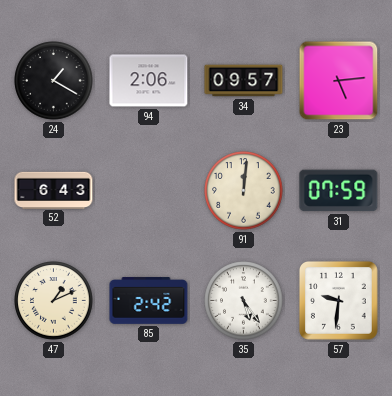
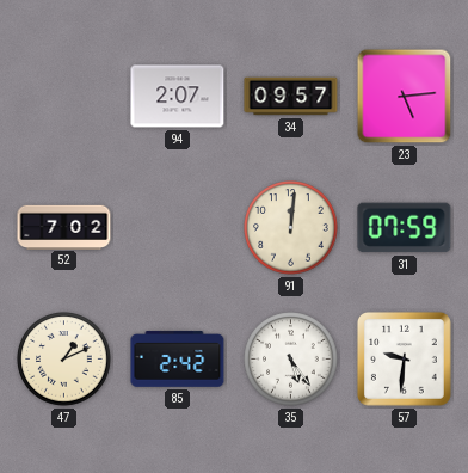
24: 1:20 -> none (54, 81)
94: 2:06 -> 2:07 (178, 97)
52: 6:43 -> 7:02 (64, 227)
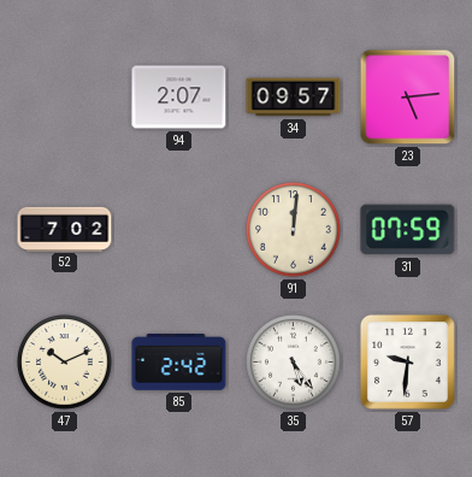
47: 1:11 -> 10:11 (65, 363)
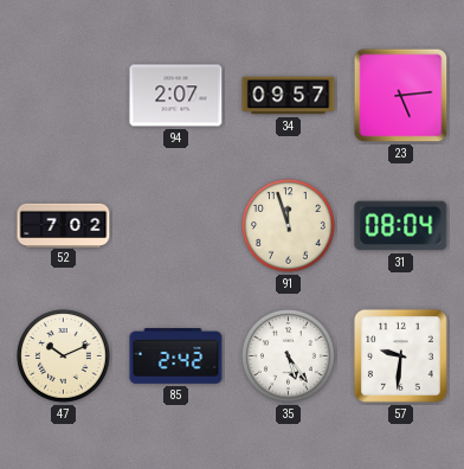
91: 12:01 -> 11:57 (289, 226)
31: 07:59 -> 08:04 (401, 226)
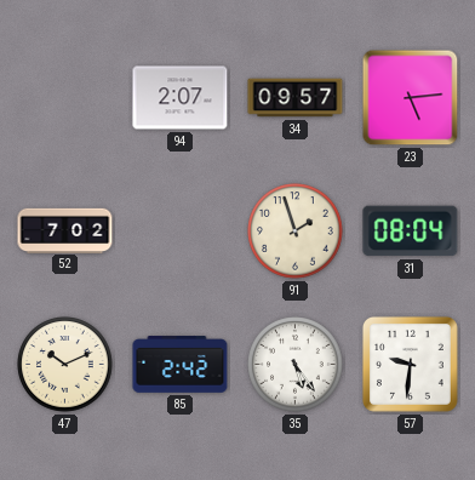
91: 11:57 -> 1:57 (296, 232)
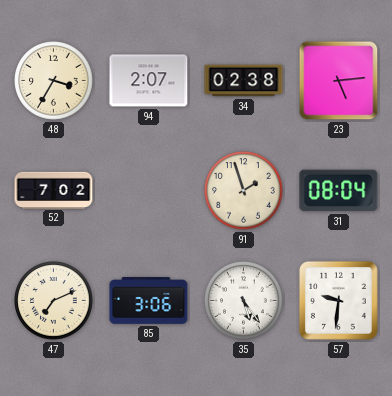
48: none -> 3:35 (54, 81)
34: 09:57 -> 02:38 (244, 81)
47: 10:11 -> 7:11 (54, 301)
85: 2:42 -> 3:06 (149, 301)
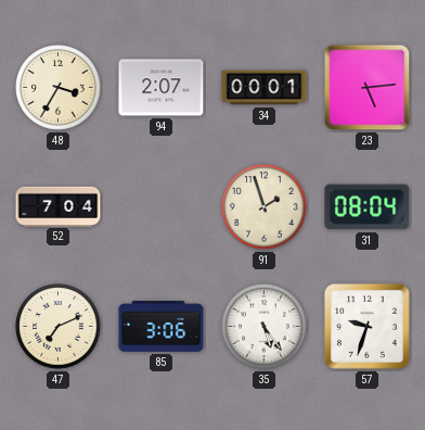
34: 02:38 -> 00:01 (265, 88)
52: 7:02 -> 7:04 (59, 206)
57: 9:31 -> 9:33 (366, 326)
